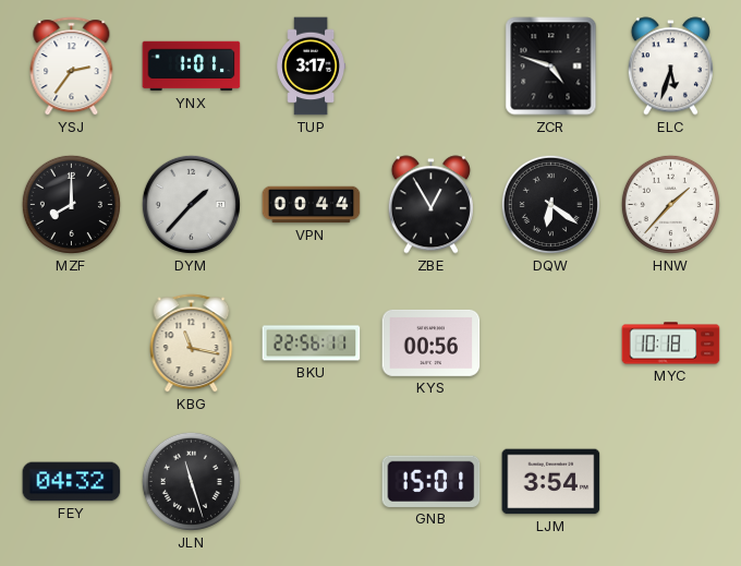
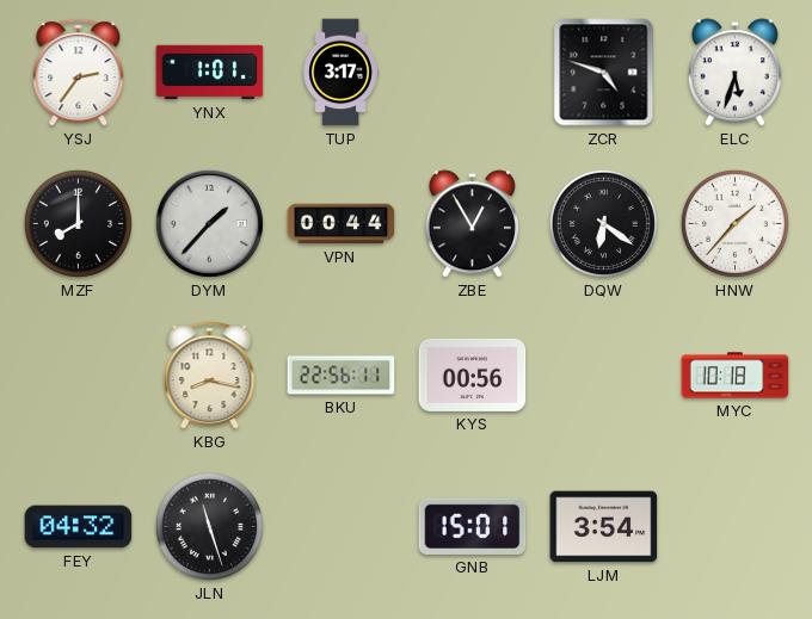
KBG: 11:17 -> 8:17 (210, 376)
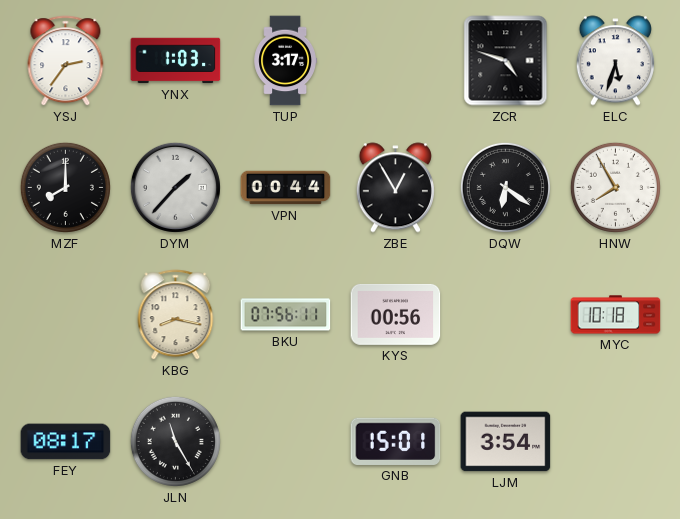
YNX: 1:01 -> 1:03 (176, 61)
HNW: 1:37 -> 7:55 (615, 187)
BKU: 22:56 -> 07:56 (286, 315)
FEY: 04:32 -> 08:17 (66, 442)
JLN: 11:27 -> 11:25 (175, 441)
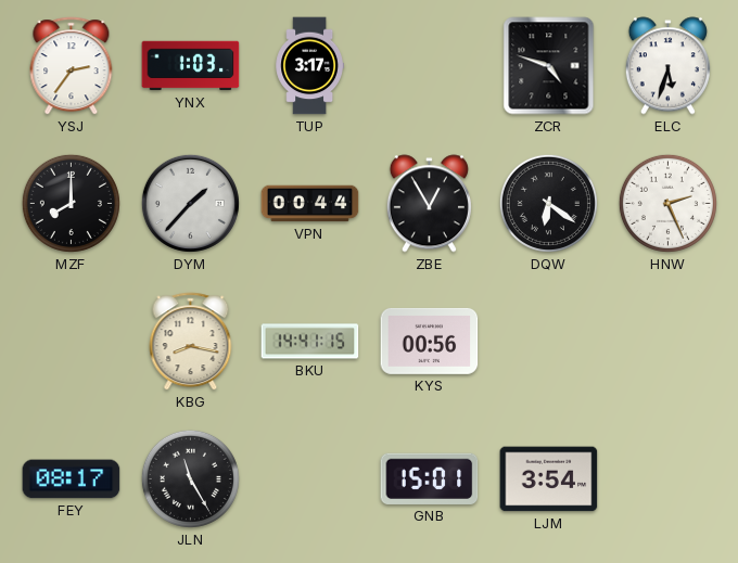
HNW: 7:55 -> 2:26 (667, 203)
BKU: 07:56 -> 14:41 (310, 342)
MYC: 10:18 -> none (616, 315)
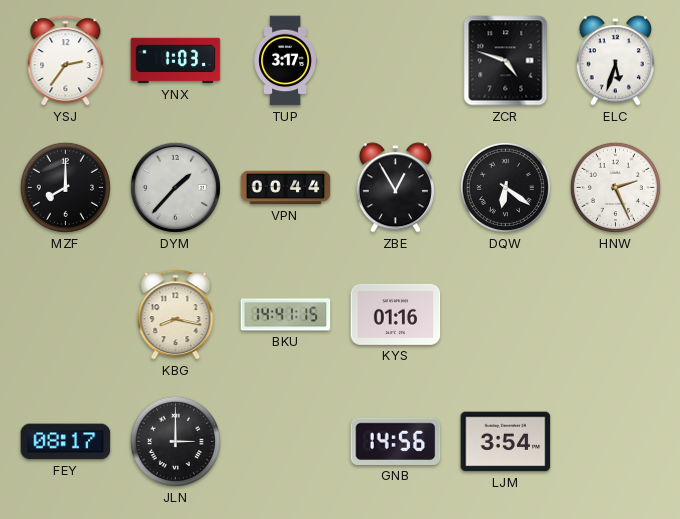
KYS: 00:56 -> 01:16 (396, 314)
JLN: 11:25 -> 3:00 (175, 441)
GNB: 15:01 -> 14:56 (396, 441)
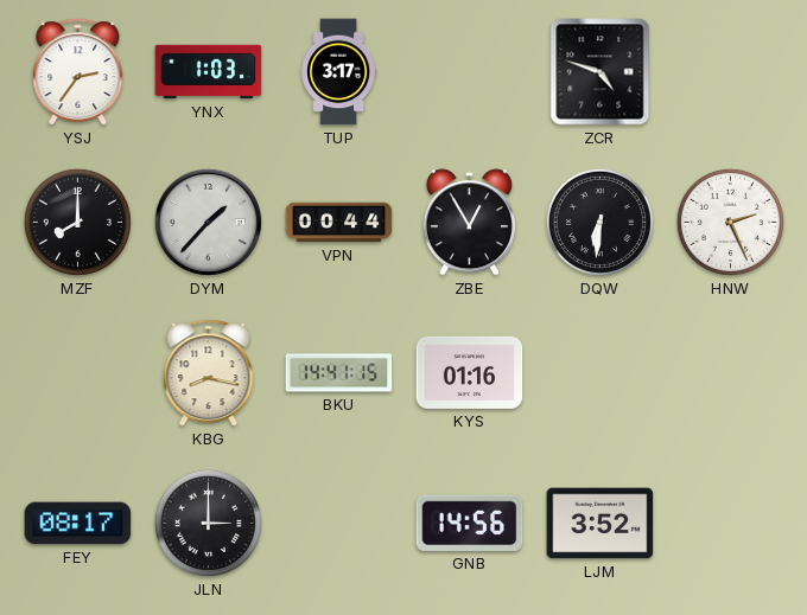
ELC: 5:33 -> none (615, 61)
DQW: 6:21 -> 6:31 (599, 222)
LJM: 3:54 -> 3:52 (601, 524)
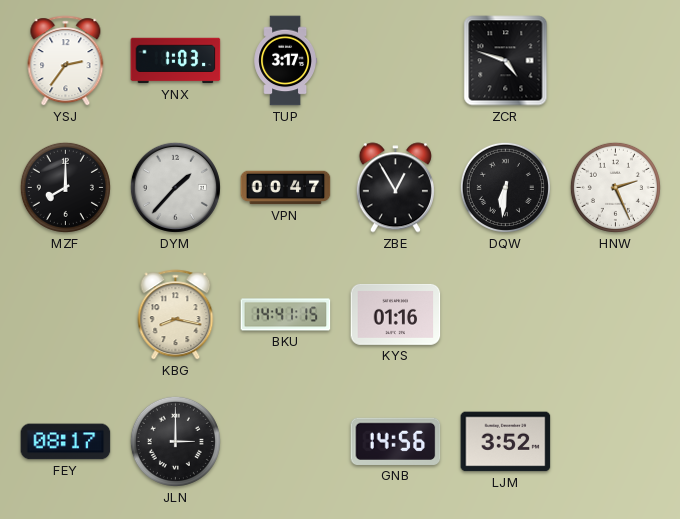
VPN: 00:44 -> 00:47 (286, 188)
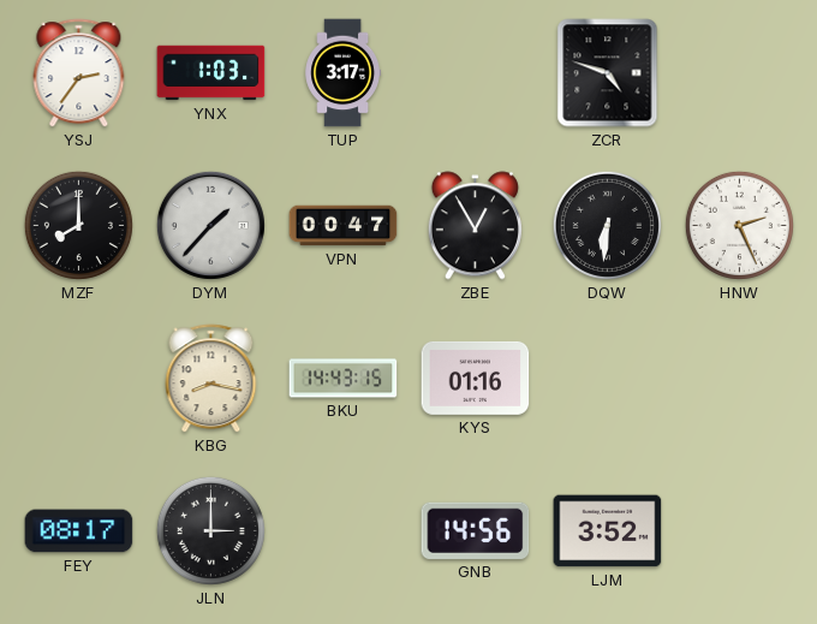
BKU: 14:41 -> 14:43 (344, 379)
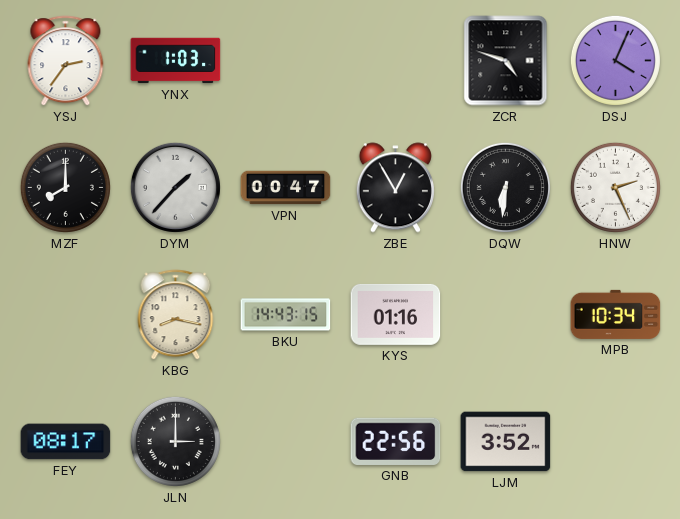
TUP: 3:17 -> none (342, 73)
DSJ: none -> 4:04 (615, 60)
MPB: none -> 10:34 (616, 314)
GNB: 14:56 -> 22:56 (396, 441)
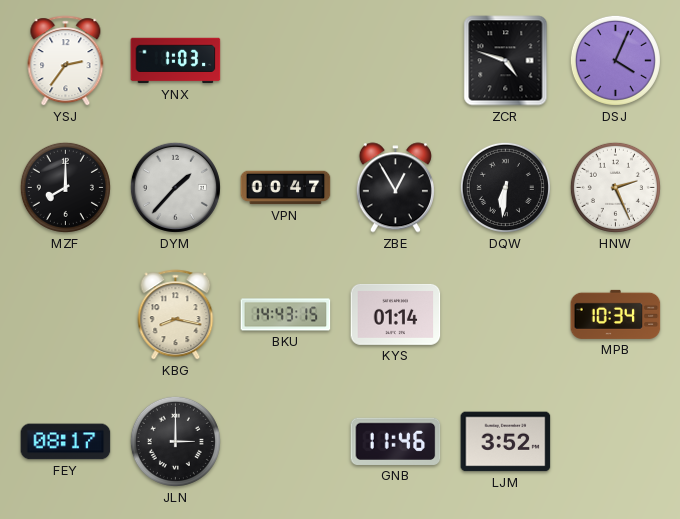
KYS: 01:16 -> 01:14 (396, 314)
GNB: 22:56 -> 11:46 (396, 441)
